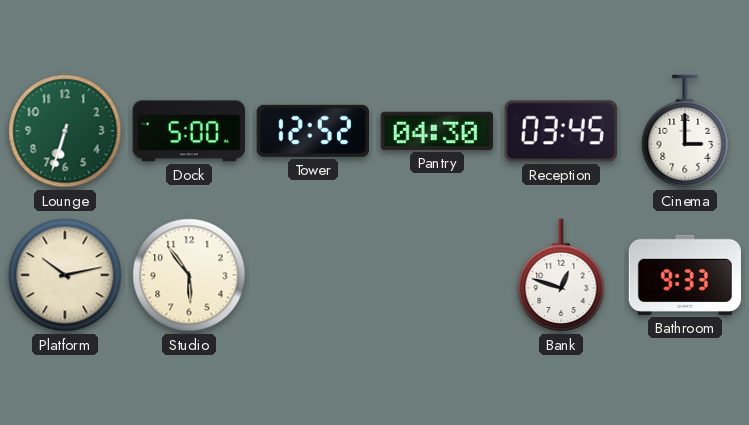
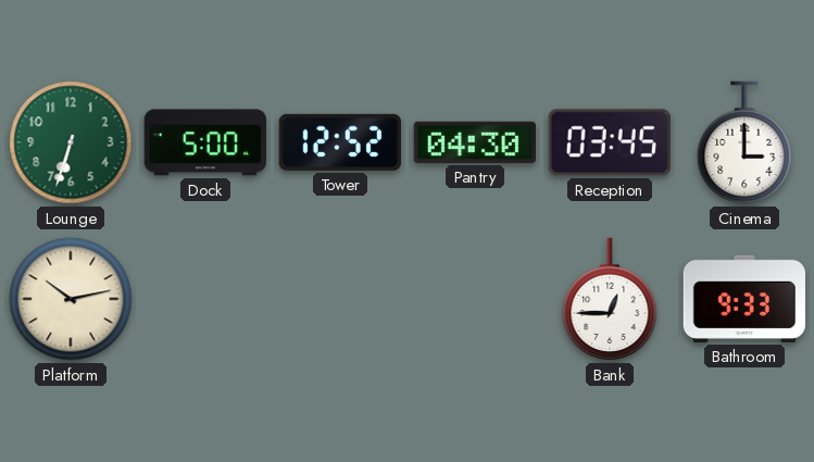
Studio: 5:54 -> none (189, 275)
Bank: 12:48 -> 12:45 (610, 299)
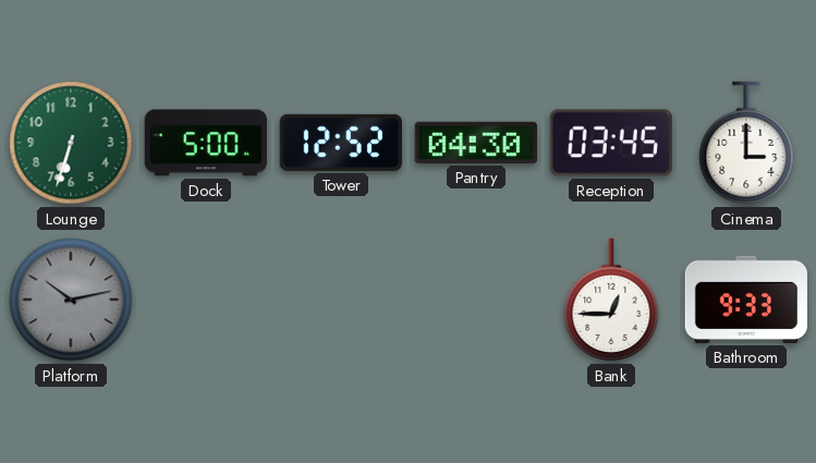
Platform dial: cream -> grey (71, 300)
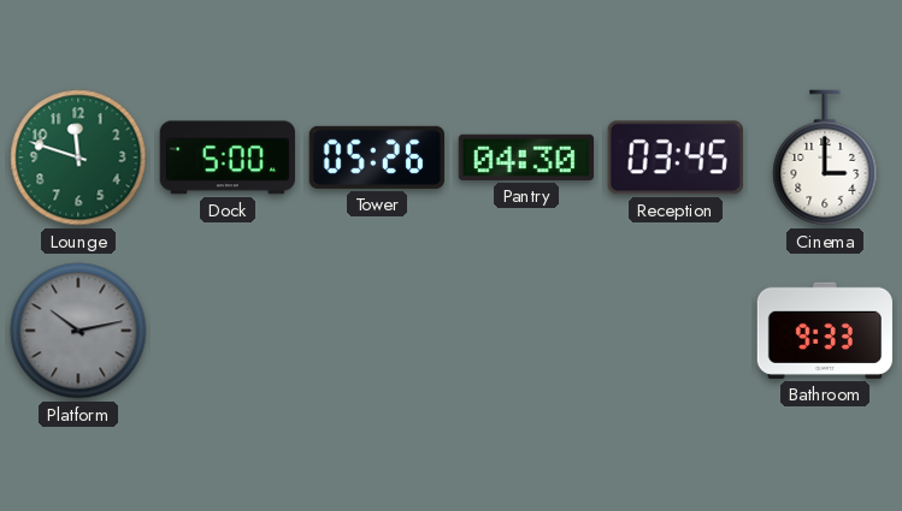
Lounge: 6:33 -> 11:48 (78, 158)
Tower: 12:52 -> 05:26 (377, 158)
Bank: 12:45 -> none (611, 300)
